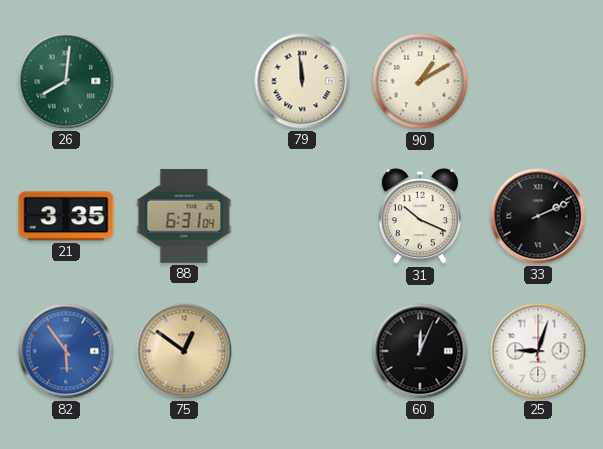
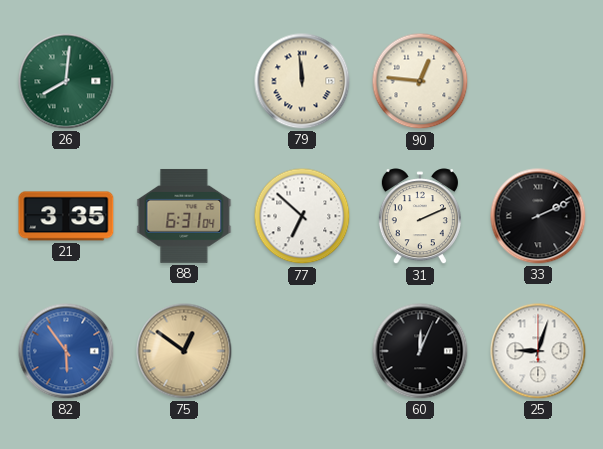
90: 1:10 -> 12:46 (420, 81)
77: none -> 6:52 (302, 216)
31: 10:19 -> 2:11 (420, 217)
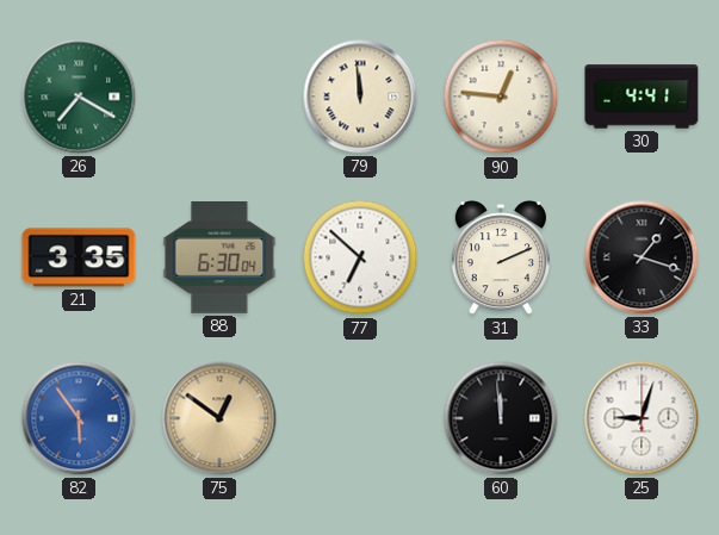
26: 8:01 -> 7:20 (79, 97)
30: none -> 4:41 (641, 97)
88: 6:31 -> 6:30 (219, 257)
33: 2:11 -> 1:18 (641, 257)
60: 12:04 -> 11:59 (501, 418)
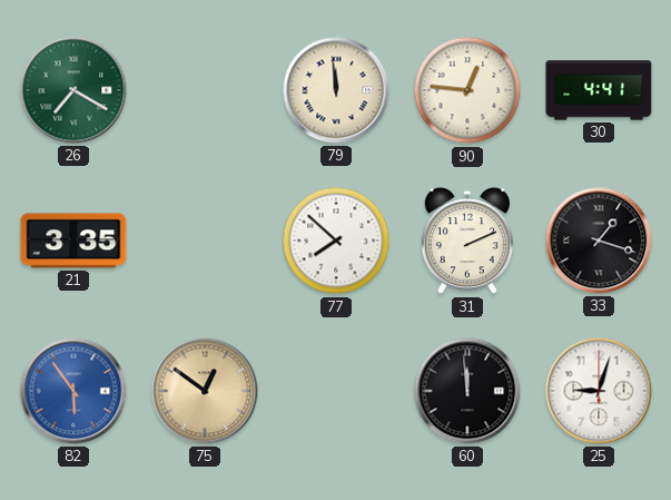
88: 6:30 -> none (219, 257)
77: 6:52 -> 7:52 (336, 241)
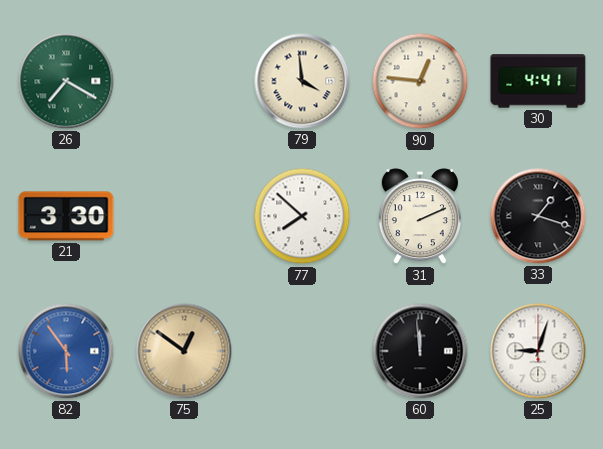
79: 11:59 -> 3:59 (302, 81)
21: 3:35 -> 3:30 (66, 216)
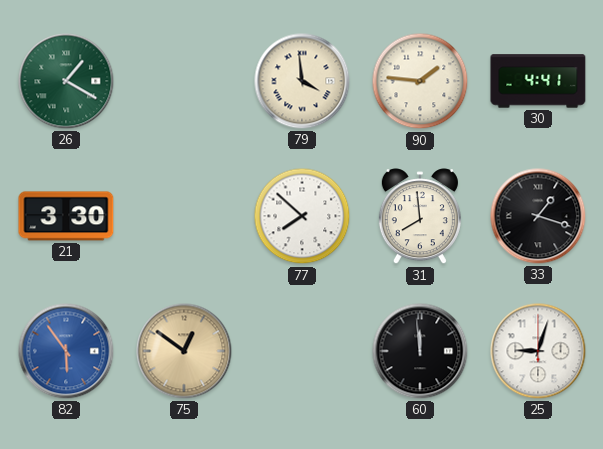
26: 7:20 -> 1:20 (66, 81)
90: 12:46 -> 1:46 (420, 81)
31: 2:11 -> 7:59 (420, 217)
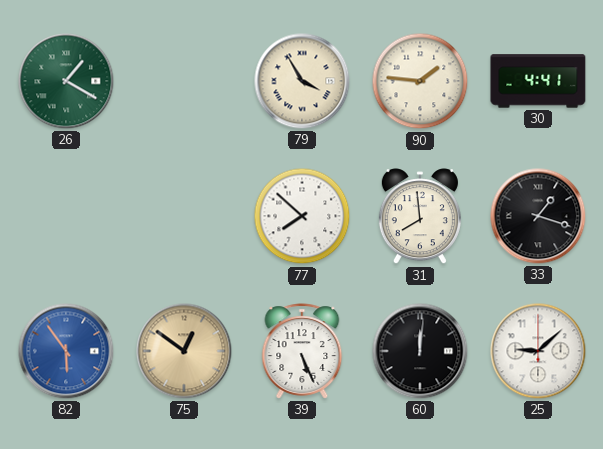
79: 3:59 -> 3:55 (302, 81)
21: 3:30 -> none (66, 216)
39: none -> 5:26 (302, 351)
60: 11:59 -> 12:01 (420, 351)
25: 9:03 -> 9:08 (538, 351)
